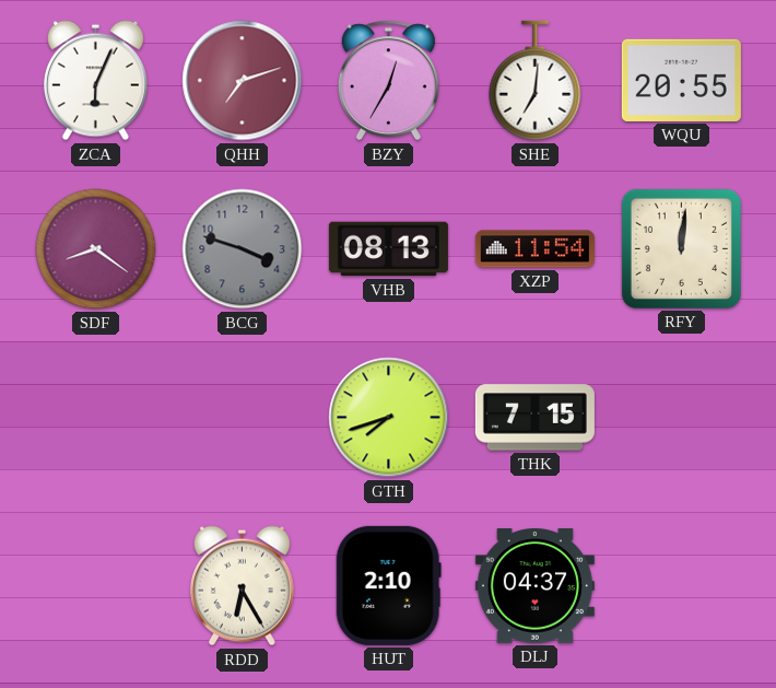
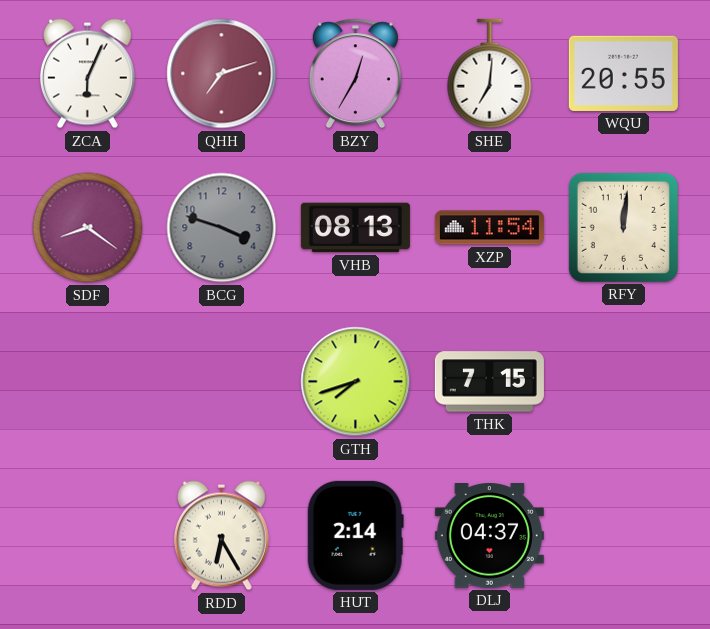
HUT: 2:10 -> 2:14 (355, 535)
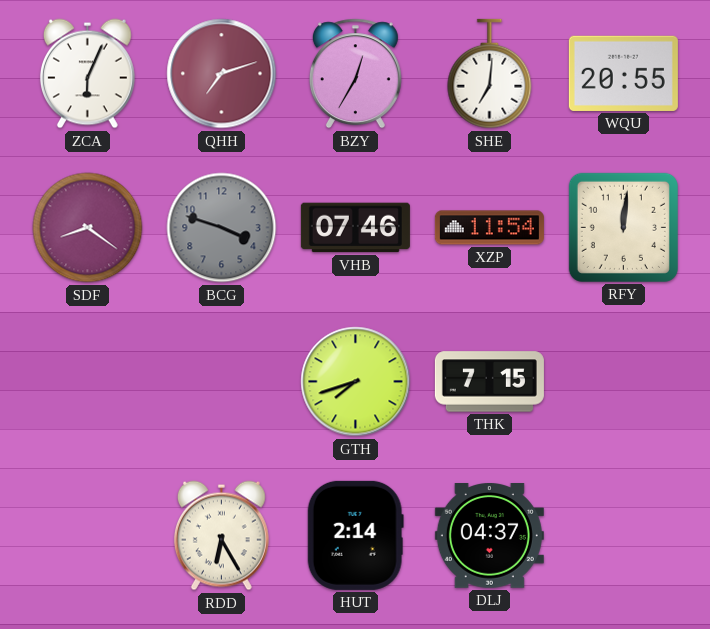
VHB: 08:13 -> 07:46 (355, 228)
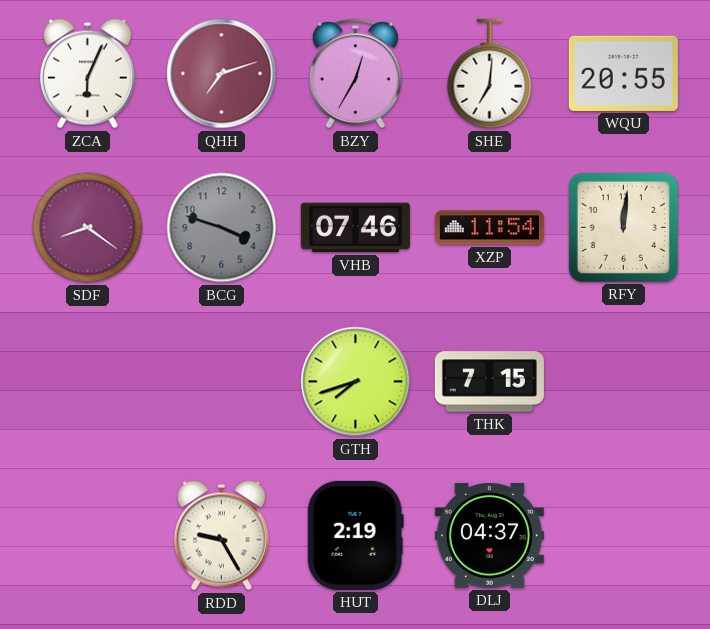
RDD: 6:25 -> 9:25 (221, 536)
HUT: 2:14 -> 2:19 (355, 535)
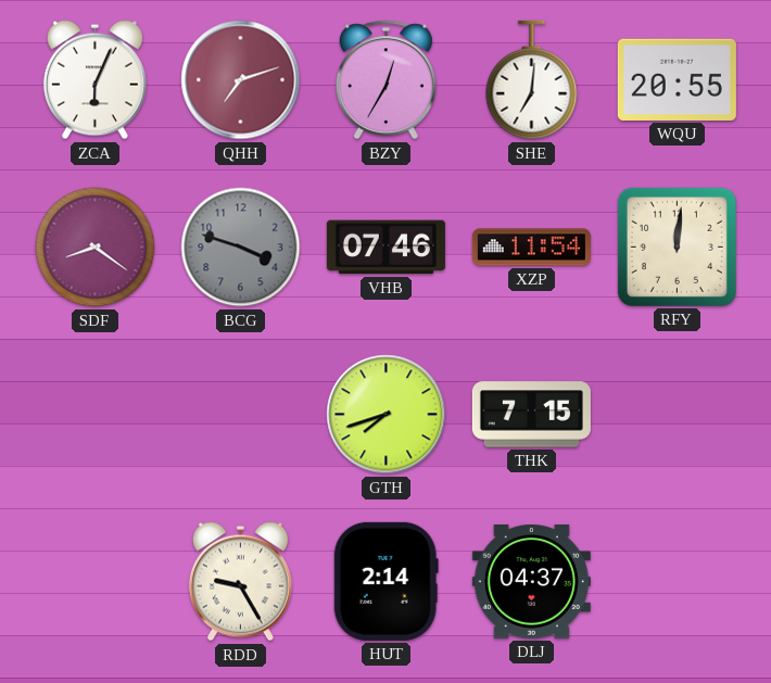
HUT: 2:19 -> 2:14 (386, 581)
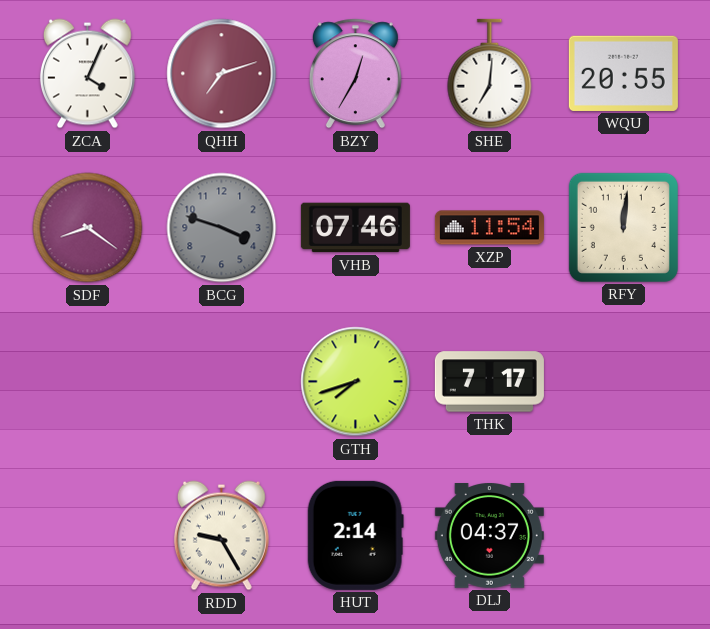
ZCA: 6:04 -> 4:04 (87, 74)
THK: 7:15 -> 7:17 (489, 382)
